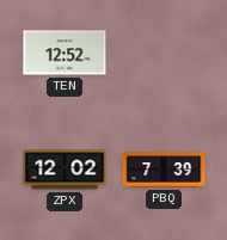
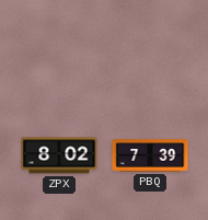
TEN: 12:52 -> none (65, 53)
ZPX: 12:02 -> 8:02 (59, 155)
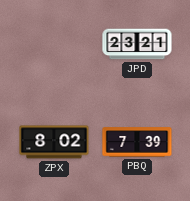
JPD: none -> 23:21 (137, 44)
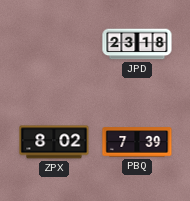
JPD: 23:21 -> 23:18 (137, 44)
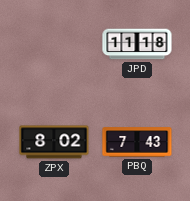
JPD: 23:18 -> 11:18 (137, 44)
PBQ: 7:39 -> 7:43 (137, 142)
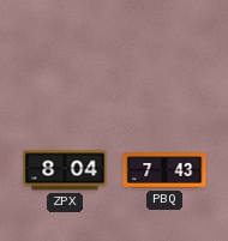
JPD: 11:18 -> none (137, 44)
ZPX: 8:02 -> 8:04 (65, 170)
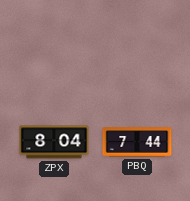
PBQ: 7:43 -> 7:44 (137, 142)
